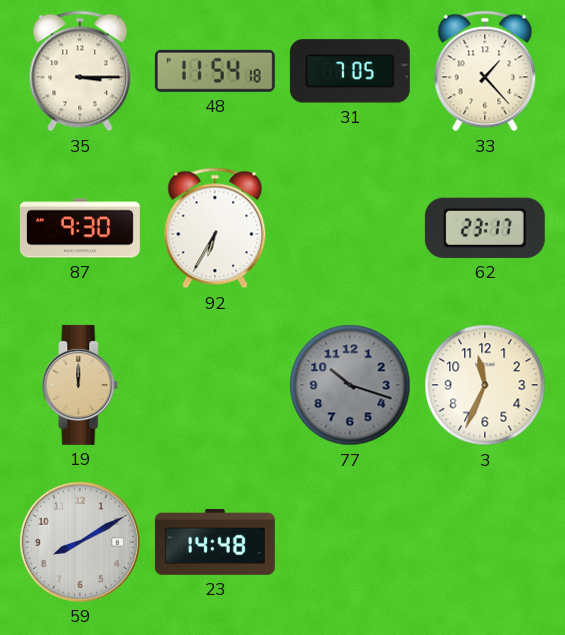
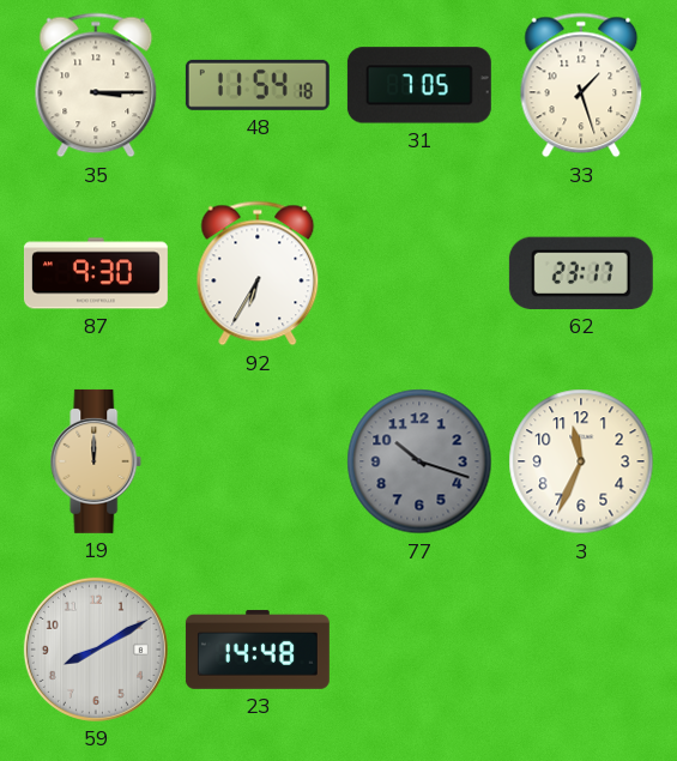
33: 1:23 -> 1:27 (581, 85)
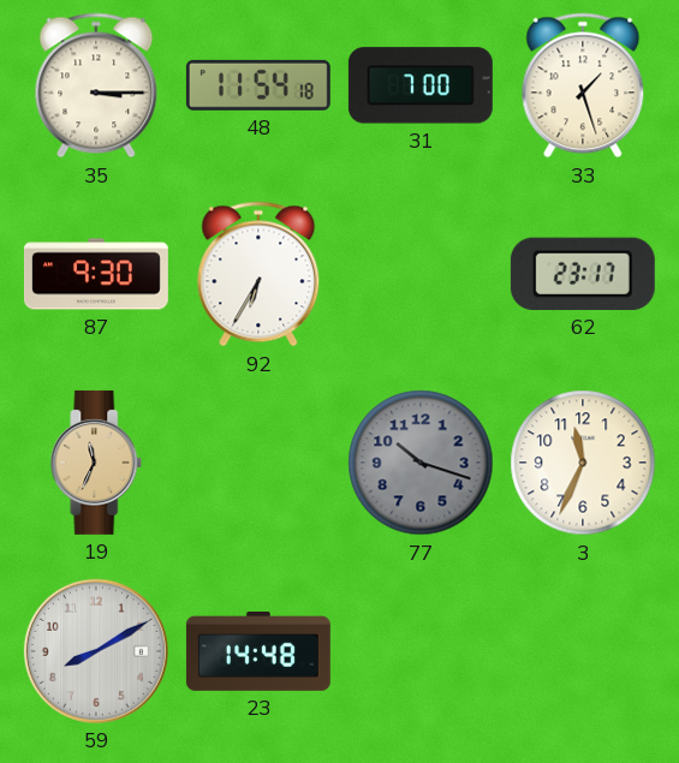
31: 7:05 -> 7:00 (421, 85)
19: 12:00 -> 11:34 (96, 463)
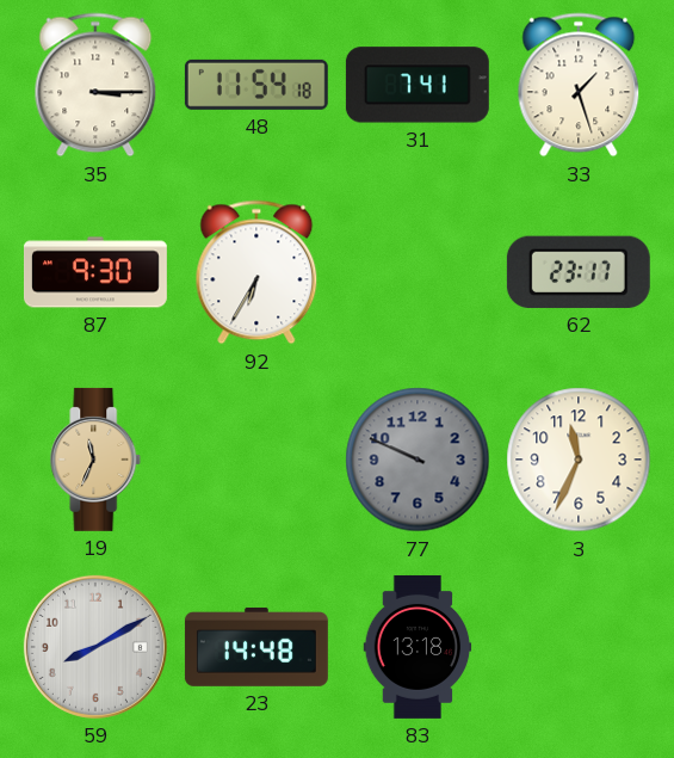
31: 7:00 -> 7:41 (418, 85)
77: 10:18 -> 9:49 (418, 460)
83: none -> 13:18 (418, 647)
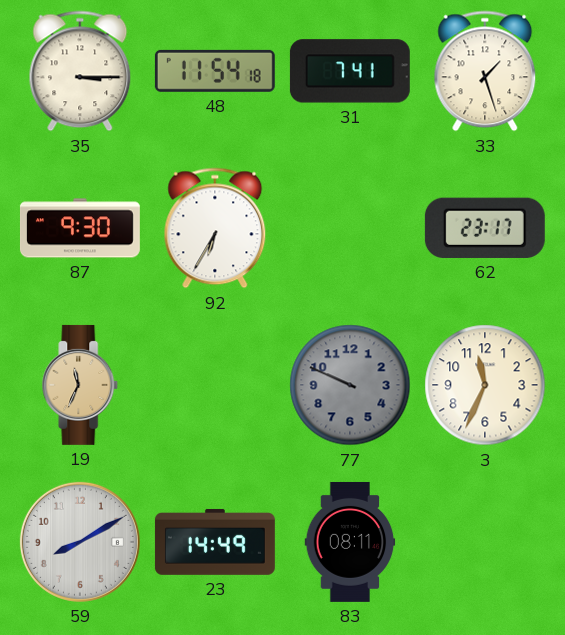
23: 14:48 -> 14:49 (215, 542)
83: 13:18 -> 08:11 (350, 542)
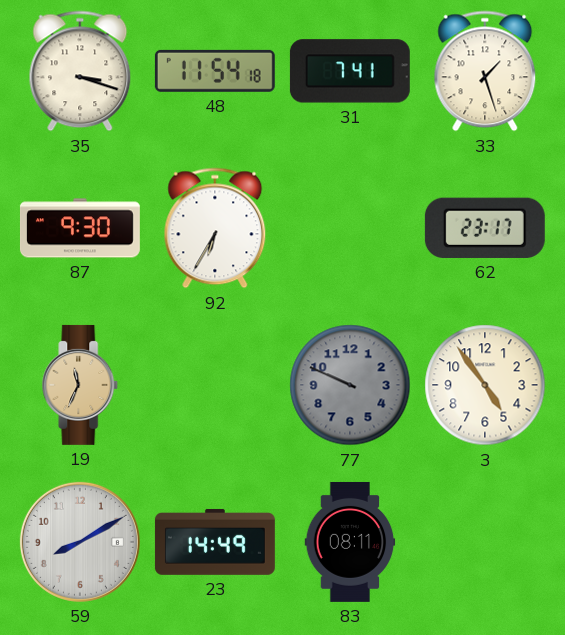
35: 3:15 -> 3:18 (80, 71)
3: 11:34 -> 4:54 (485, 385)
